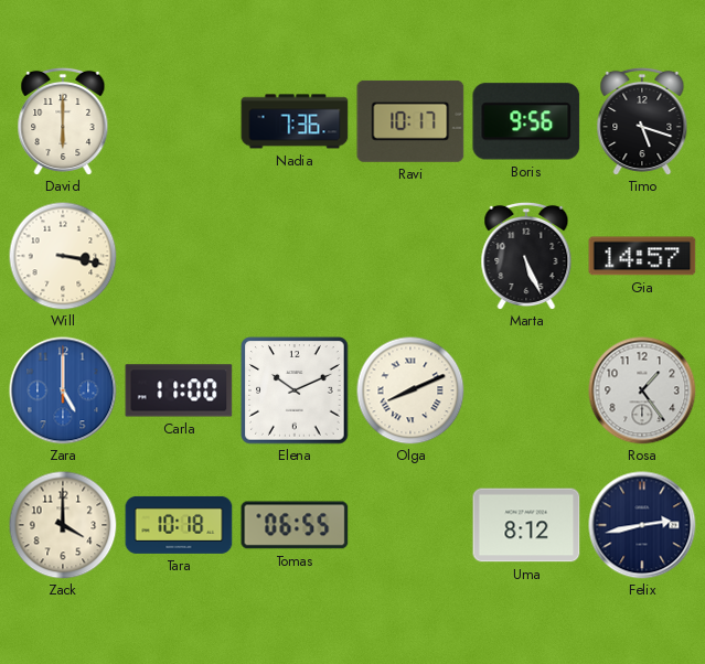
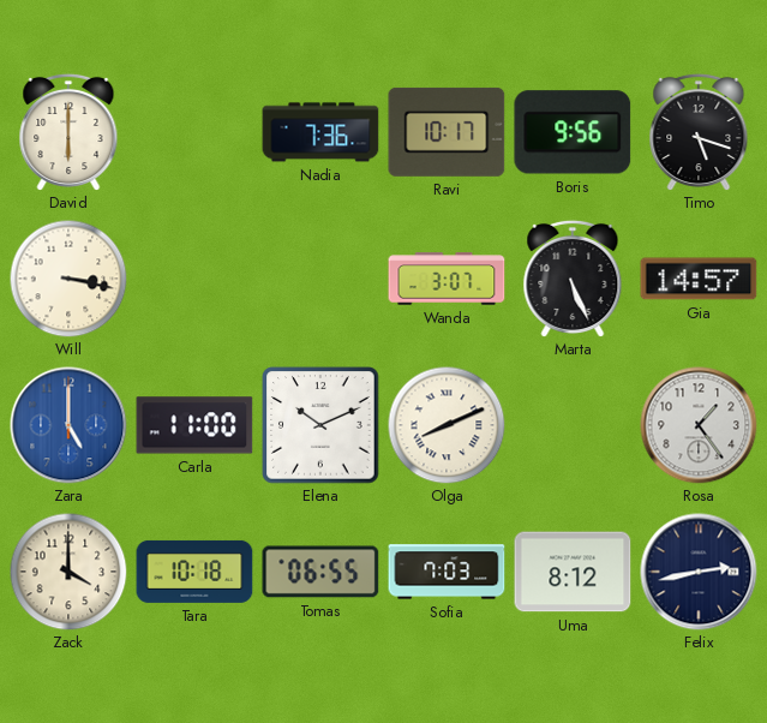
Wanda: none -> 3:07 (447, 279)
Sofia: none -> 7:03 (447, 572)
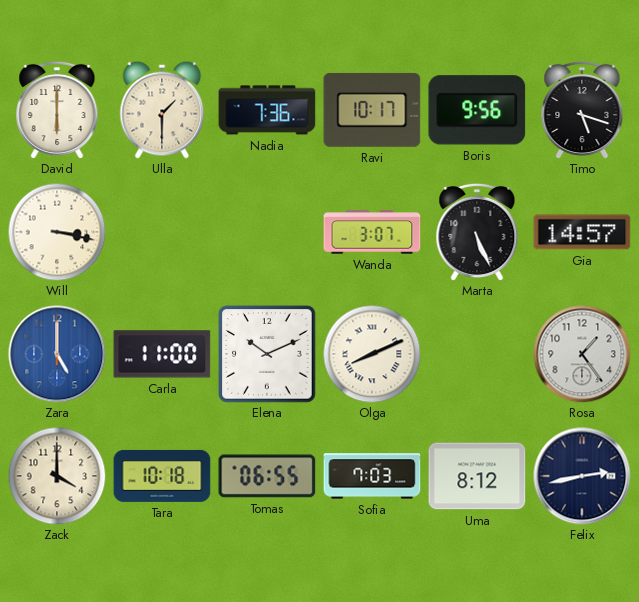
Ulla: none -> 1:30 (162, 110)
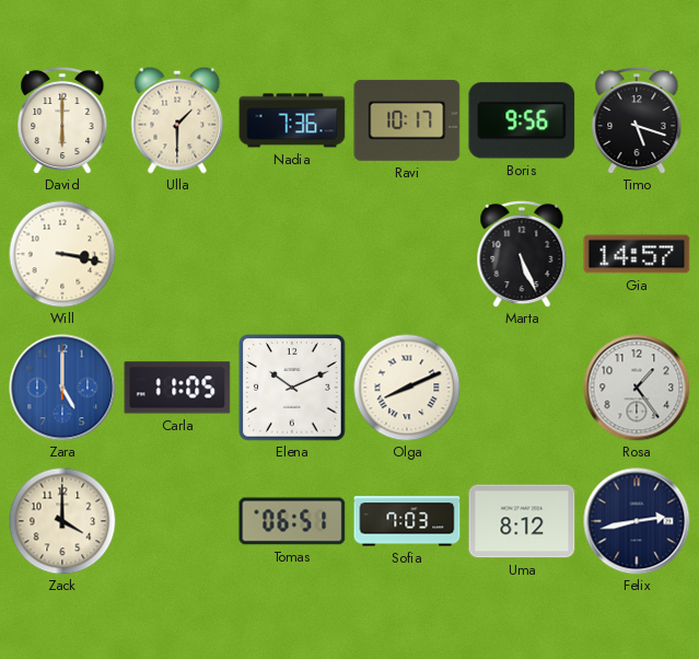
Wanda: 3:07 -> none (372, 232)
Carla: 11:00 -> 11:05 (177, 388)
Tara: 10:18 -> none (162, 476)
Tomas: 06:55 -> 06:51 (292, 521)
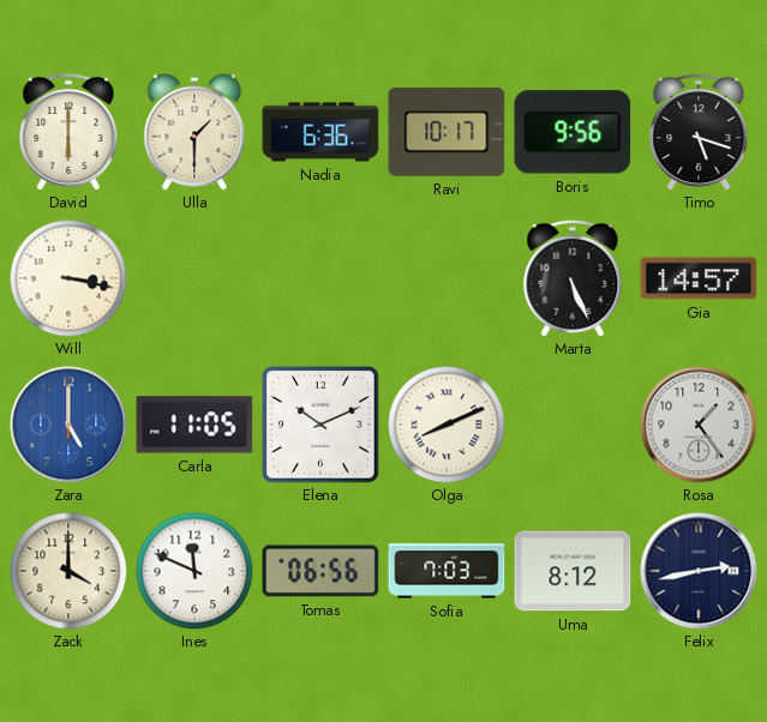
Nadia: 7:36 -> 6:36 (320, 132)
Ines: none -> 11:49 (194, 571)
Tomas: 06:51 -> 06:56 (320, 571)
